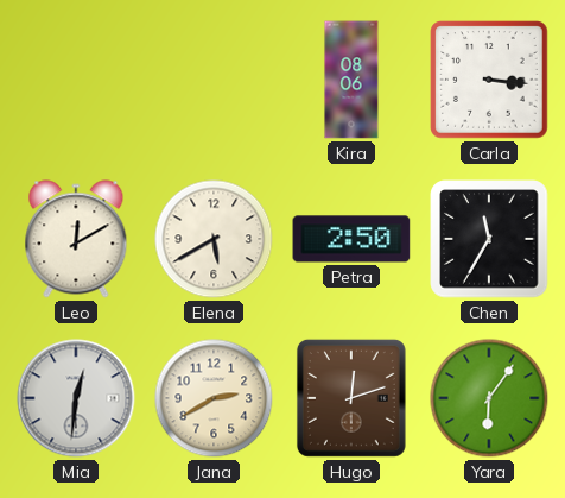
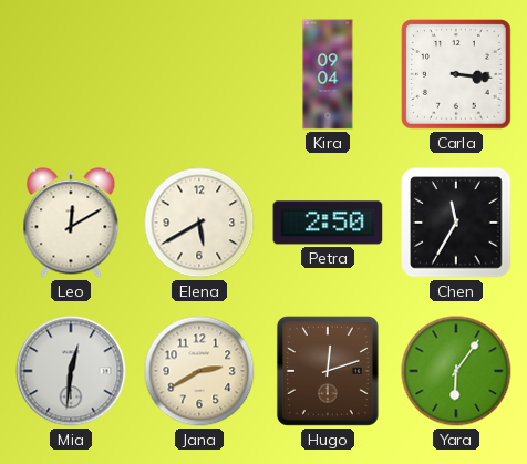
Kira: 08:06 -> 09:04 (328, 74)
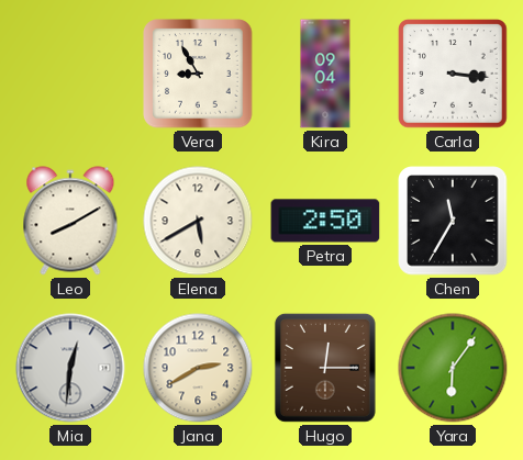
Vera: none -> 8:55 (198, 74)
Leo: 12:10 -> 8:10 (70, 221)
Hugo: 12:12 -> 12:15 (325, 368)
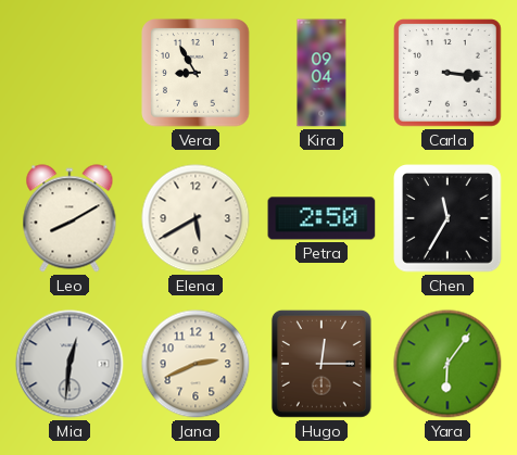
Jana: 2:40 -> 2:41 (196, 364)
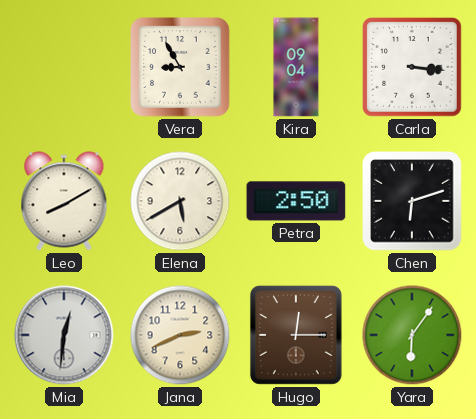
Chen: 11:35 -> 6:12 (412, 201)
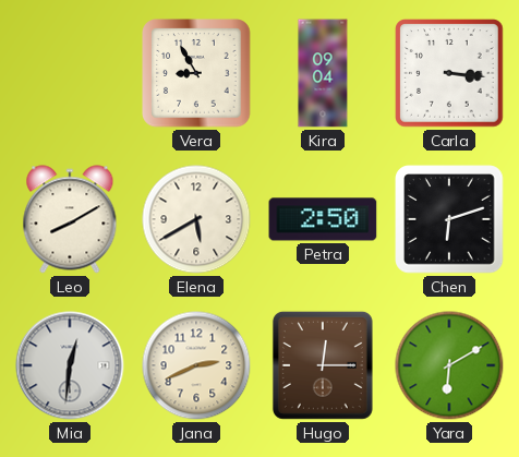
Yara: 6:06 -> 6:10 (449, 365)
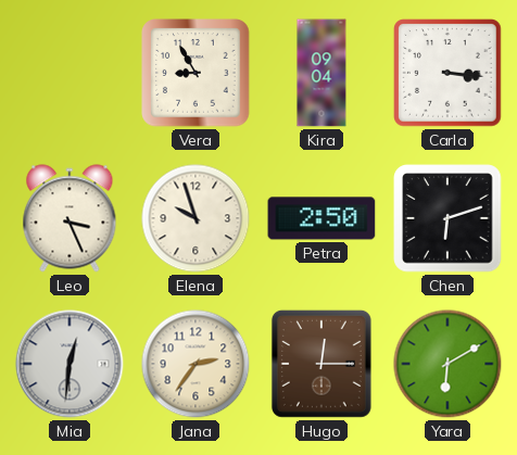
Leo: 8:10 -> 3:26 (70, 218)
Elena: 5:40 -> 9:57 (196, 218)
Jana: 2:41 -> 2:36 (196, 364)
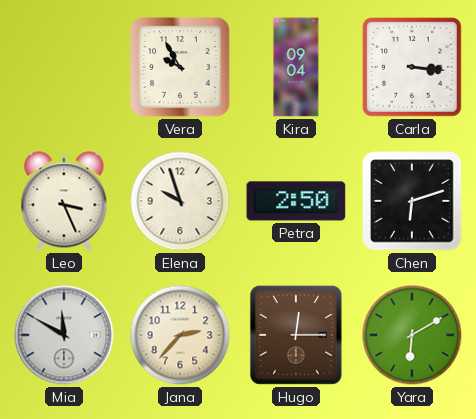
Vera: 8:55 -> 9:55 (180, 67)
Mia: 12:31 -> 11:50 (64, 335)
Jana: 2:36 -> 2:37 (180, 335)
